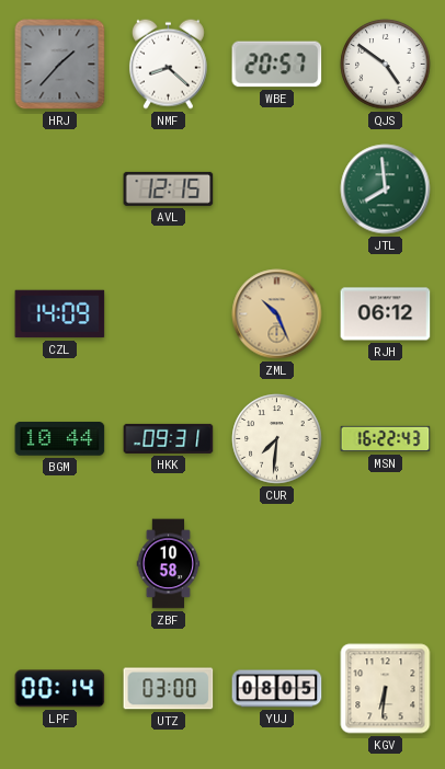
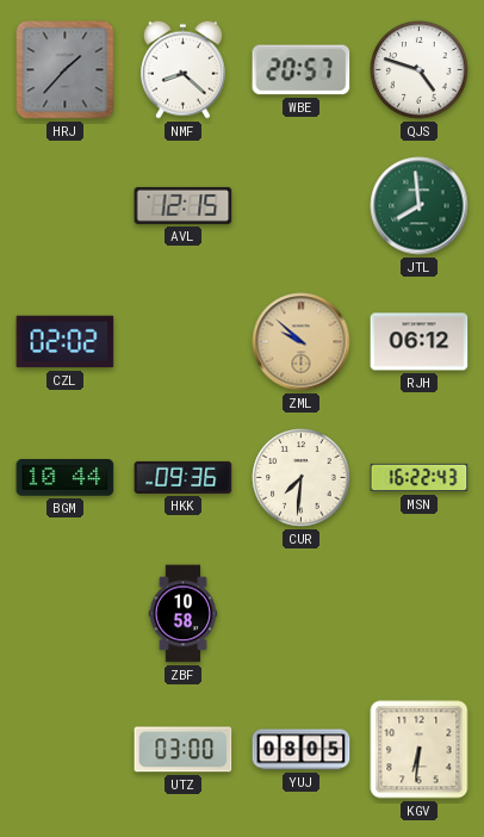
QJS: 4:51 -> 4:48 (420, 70)
CZL: 14:09 -> 02:02 (66, 342)
ZML: 10:26 -> 9:52 (302, 342)
HKK: 09:31 -> 09:36 (184, 477)
LPF: 00:14 -> none (60, 689)
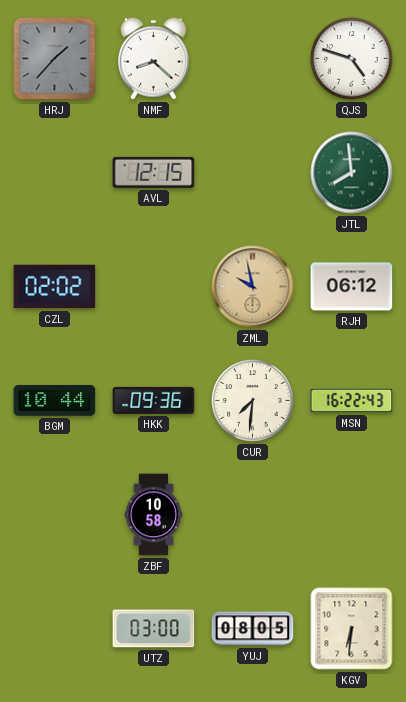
WBE: 20:57 -> none (302, 70)
ZML: 9:52 -> 9:58 (253, 287)
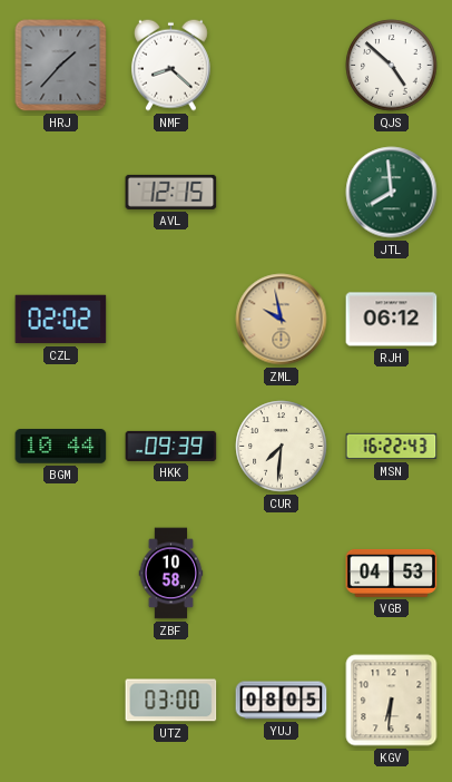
QJS: 4:48 -> 4:52 (392, 66)
HKK: 09:36 -> 09:39 (171, 446)
VGB: none -> 04:53 (392, 573)
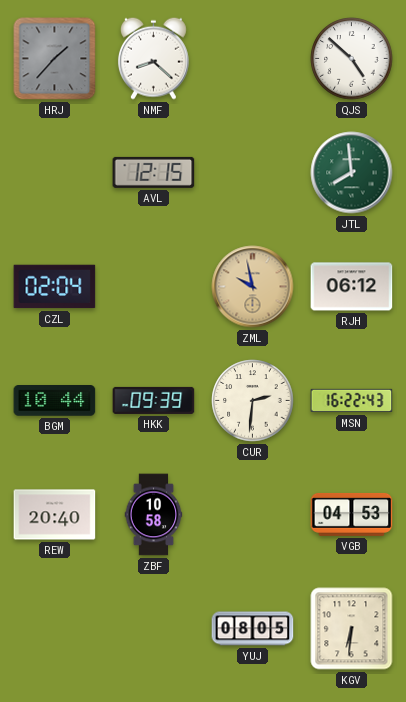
CZL: 02:02 -> 02:04 (55, 287)
CUR: 7:31 -> 2:31 (253, 401)
REW: none -> 20:40 (55, 515)
UTZ: 03:00 -> none (171, 701)
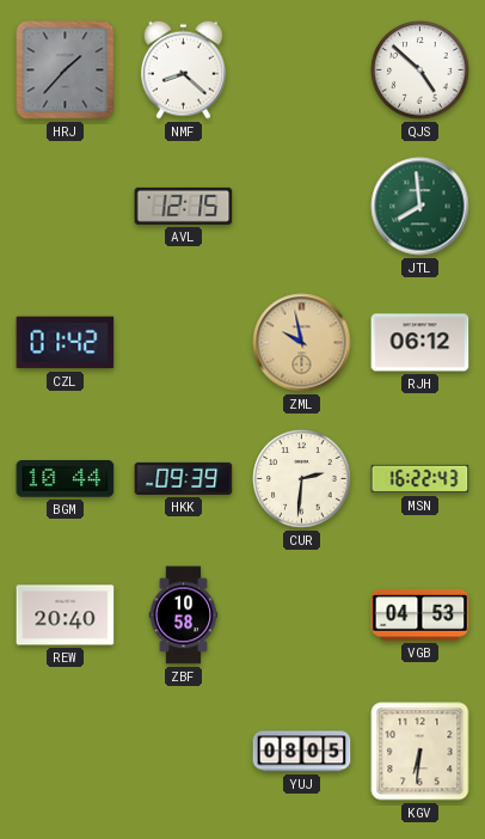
CZL: 02:04 -> 01:42 (66, 343)
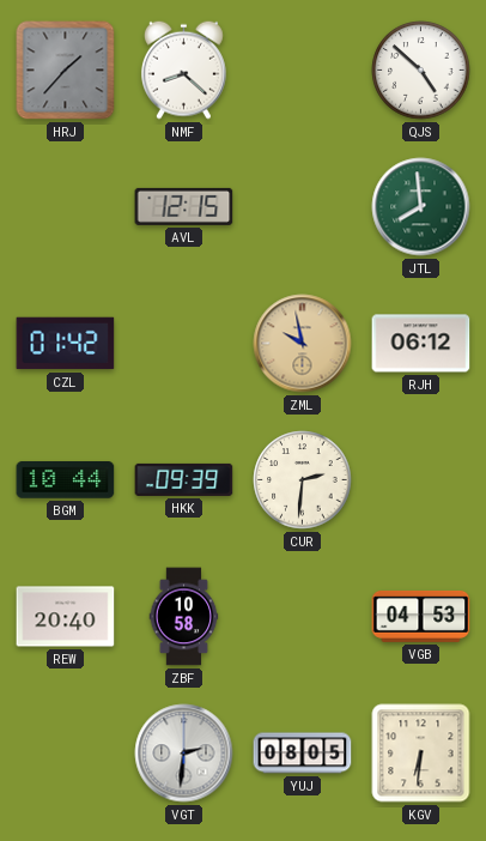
MSN: 16:22 -> none (420, 479)
VGT: none -> 2:31 (184, 754)
